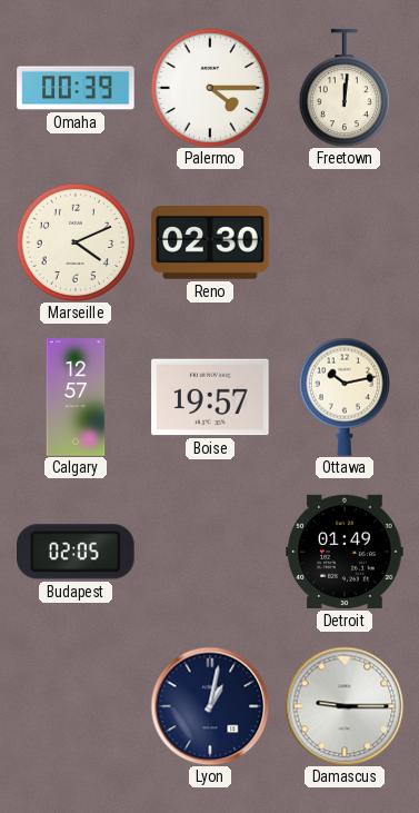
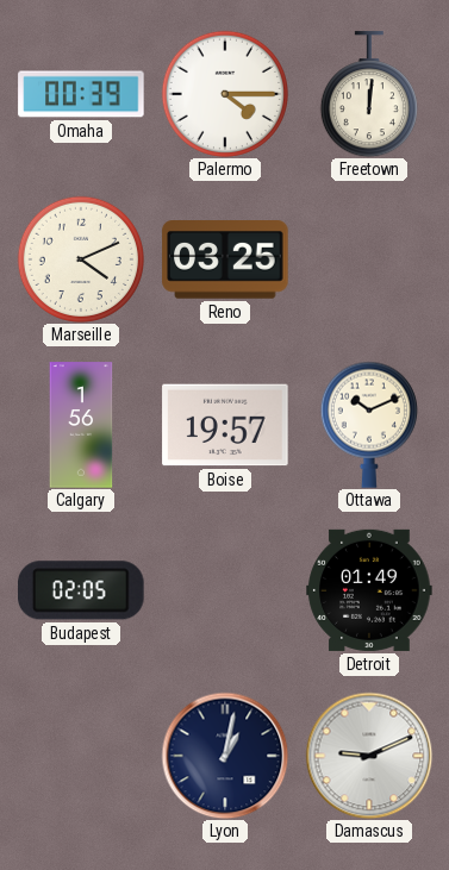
Reno: 02:30 -> 03:25 (225, 261)
Calgary: 12:57 -> 1:56 (81, 425)
Ottawa: 10:13 -> 10:11 (369, 425)
Damascus: 9:15 -> 9:11 (369, 756)
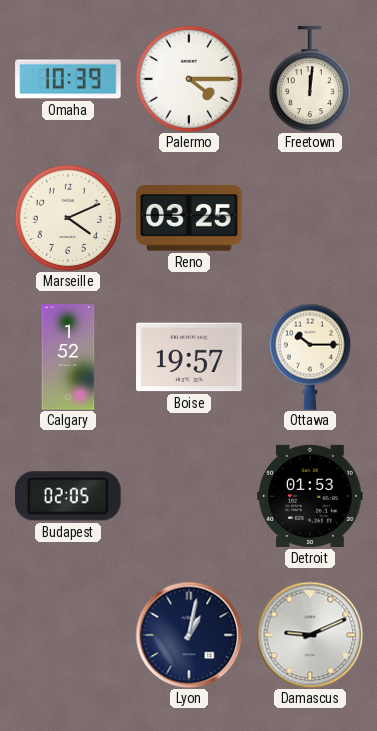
Omaha: 00:39 -> 10:39 (68, 79)
Calgary: 1:56 -> 1:52 (68, 357)
Ottawa: 10:11 -> 10:15 (310, 357)
Detroit: 01:49 -> 01:53 (310, 496)
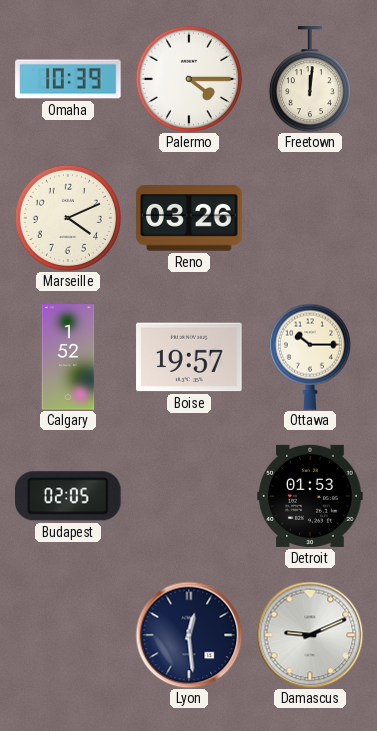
Reno: 03:25 -> 03:26 (189, 219)
Lyon: 1:02 -> 12:29 (189, 635)
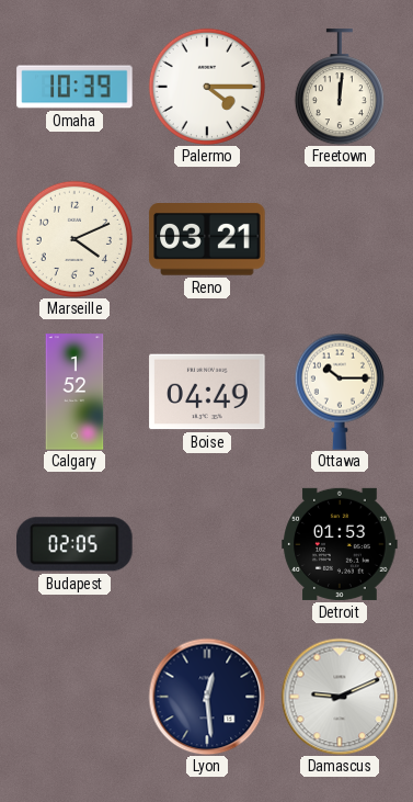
Reno: 03:26 -> 03:21 (207, 240)
Boise: 19:57 -> 04:49 (207, 392)
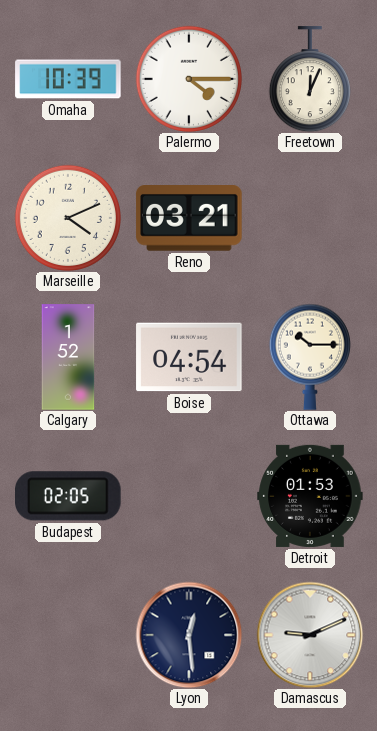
Freetown: 12:01 -> 12:04 (310, 79)
Boise: 04:49 -> 04:54 (189, 357)
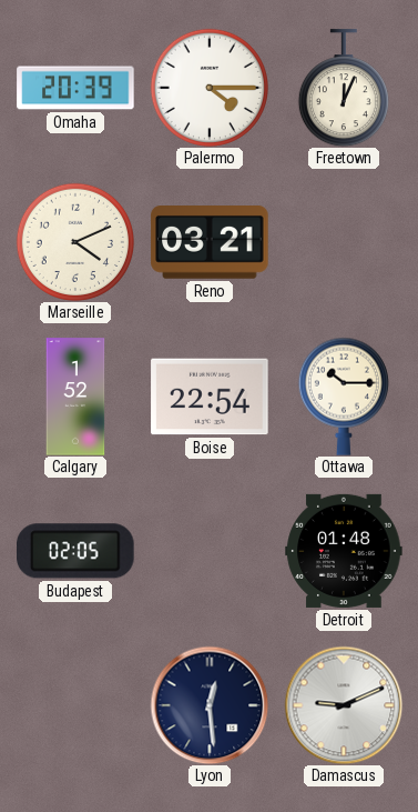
Omaha: 10:39 -> 20:39 (75, 88)
Boise: 04:54 -> 22:54 (210, 397)
Detroit: 01:53 -> 01:48 (344, 551)
